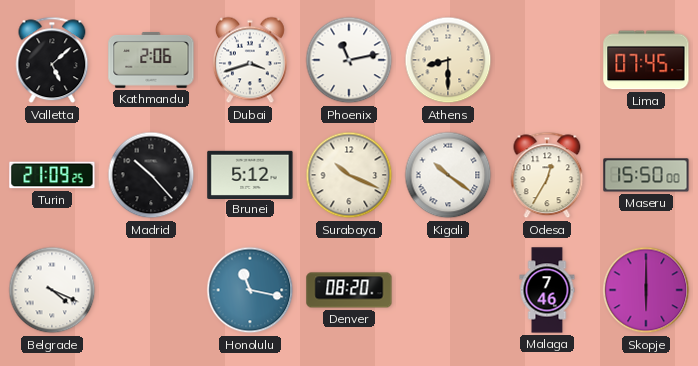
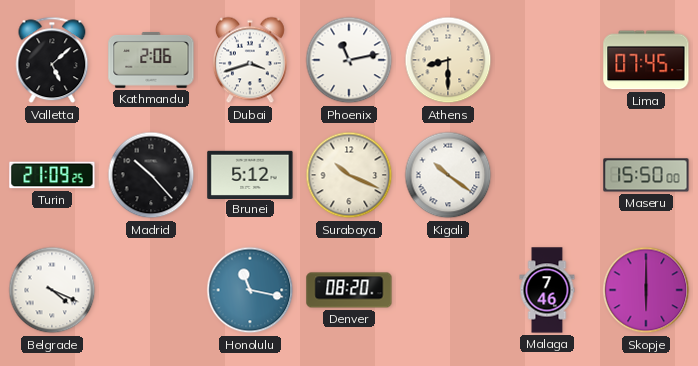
Odesa: 12:35 -> none (547, 175)
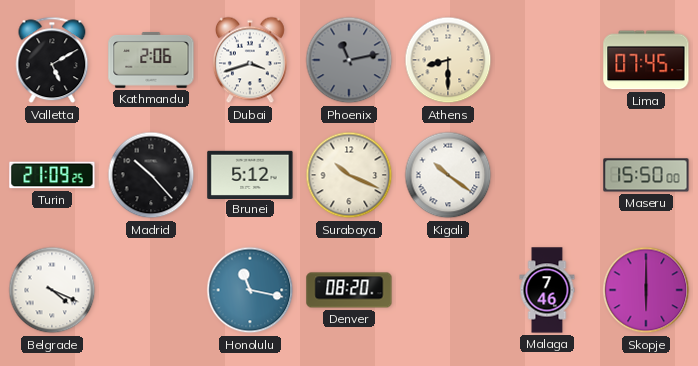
Valletta: 5:08 -> 5:10 (52, 60)
Phoenix dial: white -> grey (349, 60)
